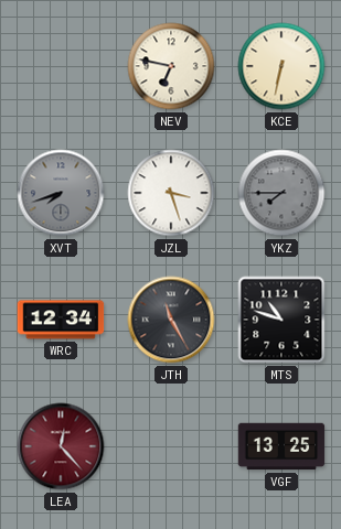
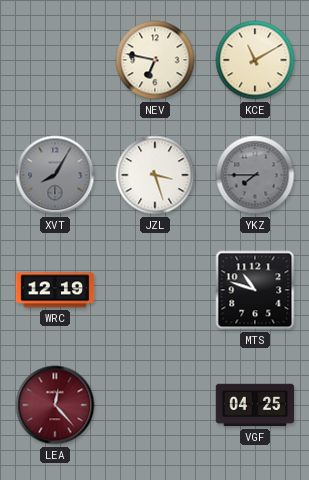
KCE: 6:32 -> 11:10 (255, 60)
XVT: 7:42 -> 8:05 (55, 175)
WRC: 12:34 -> 12:19 (55, 290)
JTH: 11:25 -> none (171, 320)
VGF: 13:25 -> 04:25 (255, 405)
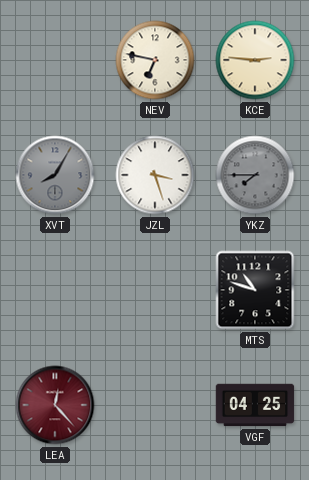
KCE: 11:10 -> 2:46 (255, 60)
WRC: 12:19 -> none (55, 290)
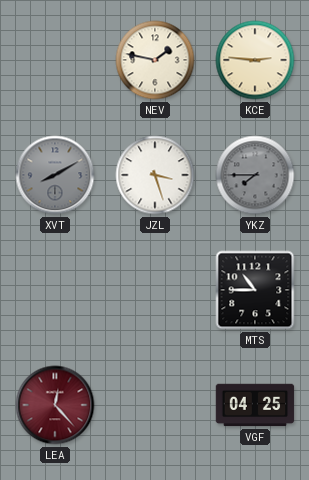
NEV: 6:47 -> 1:47 (155, 60)
XVT: 8:05 -> 8:10 (55, 175)
MTS: 10:48 -> 10:45 (255, 290)
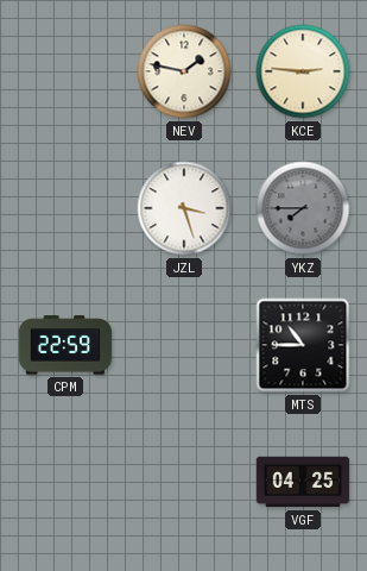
XVT: 8:10 -> none (55, 175)
CPM: none -> 22:59 (65, 345)
LEA: 12:23 -> none (55, 405)
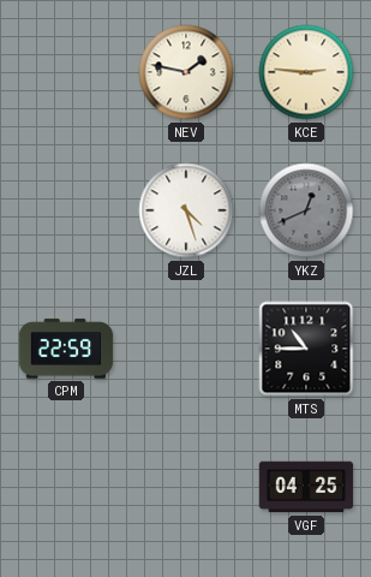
JZL: 3:27 -> 4:27 (186, 210)
YKZ: 7:45 -> 12:41 (306, 210)
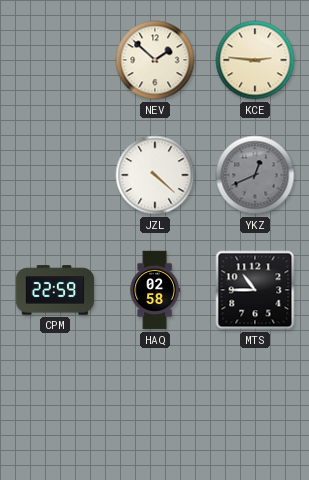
NEV: 1:47 -> 1:52 (155, 60)
JZL: 4:27 -> 4:22 (155, 175)
HAQ: none -> 02:58 (154, 290)
VGF: 04:25 -> none (306, 487)
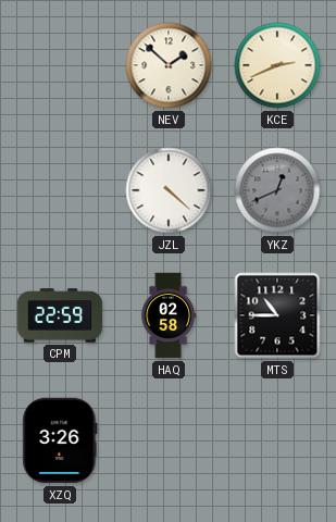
KCE: 2:46 -> 2:41 (277, 65)
XZQ: none -> 3:26 (60, 440)
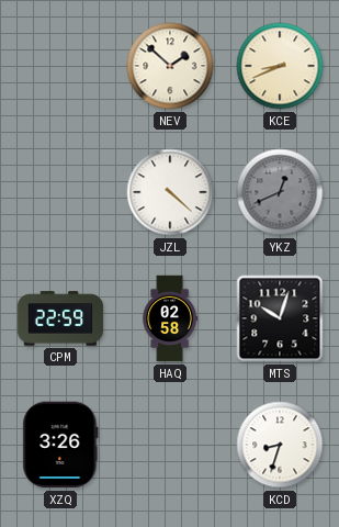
KCE: 2:41 -> 8:41 (280, 66)
MTS: 10:45 -> 10:03 (280, 318)
KCD: none -> 8:33 (280, 445)
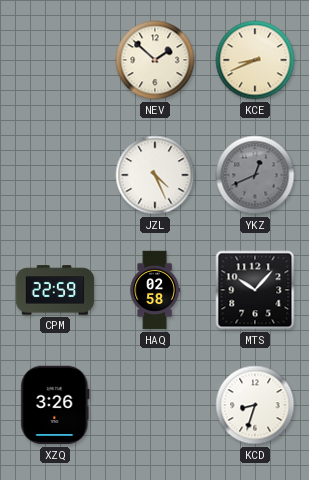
JZL: 4:22 -> 4:26 (155, 175)
MTS: 10:03 -> 10:07 (255, 290)
